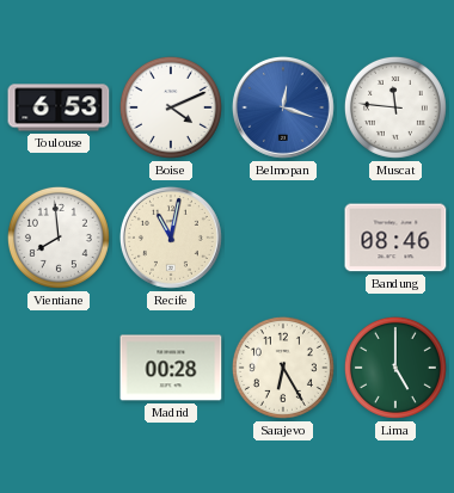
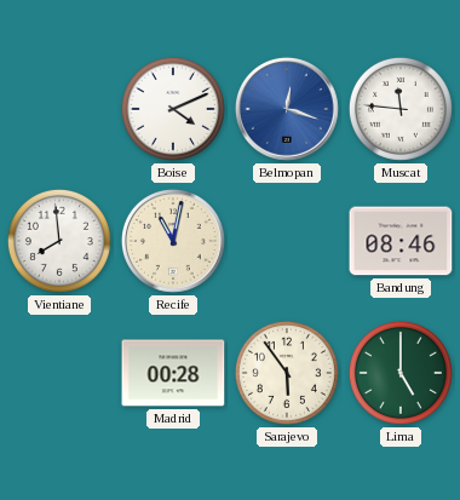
Toulouse: 6:53 -> none (59, 107)
Sarajevo: 6:25 -> 5:54 (287, 373)
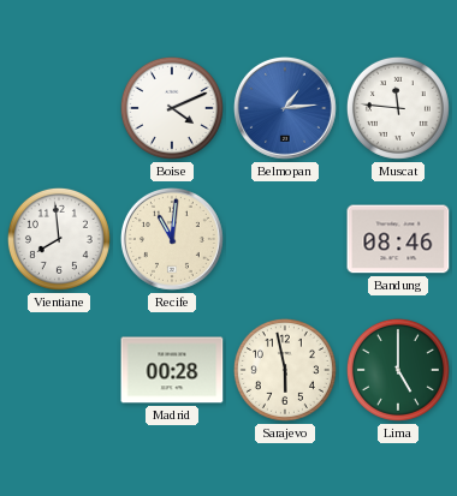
Belmopan: 12:18 -> 1:14 (285, 108)
Recife: 11:02 -> 11:01 (172, 239)
Sarajevo: 5:54 -> 5:58 (285, 370)
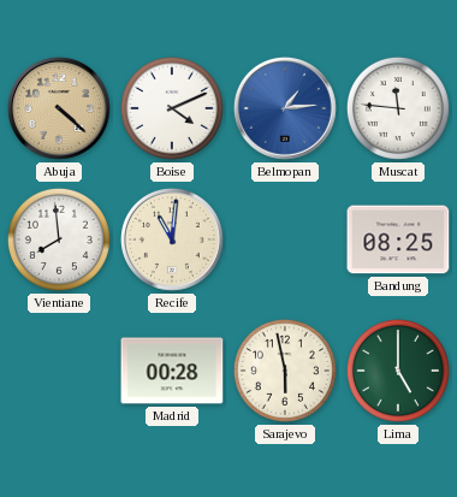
Abuja: none -> 4:22 (59, 108)
Bandung: 08:46 -> 08:25 (398, 239)
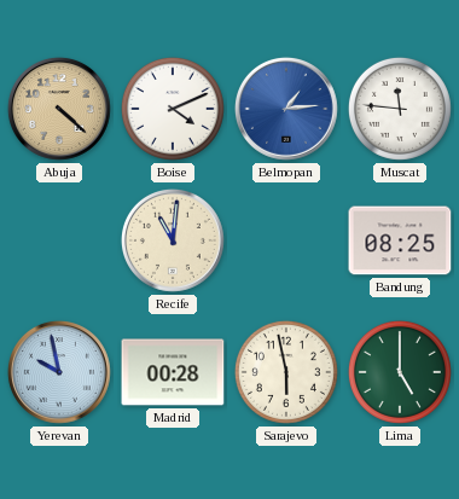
Vientiane: 7:59 -> none (59, 239)
Yerevan: none -> 9:58 (59, 372)
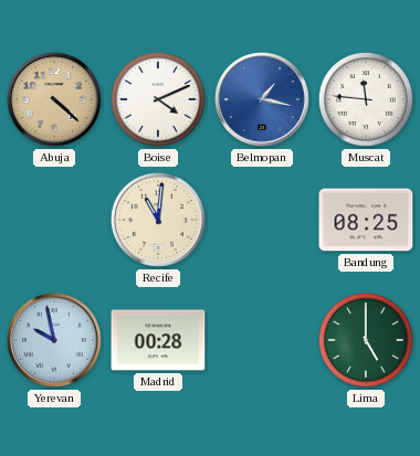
Belmopan: 1:14 -> 1:17 (262, 99)
Sarajevo: 5:58 -> none (286, 372)
